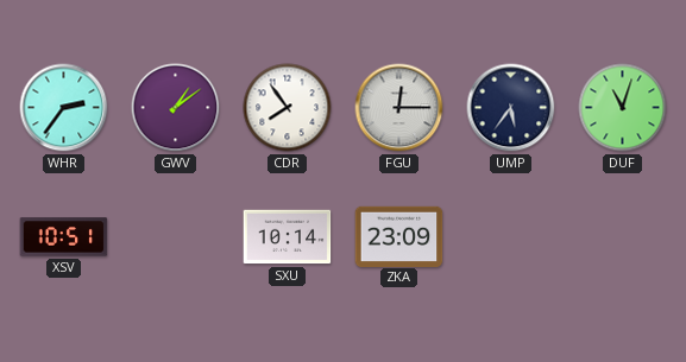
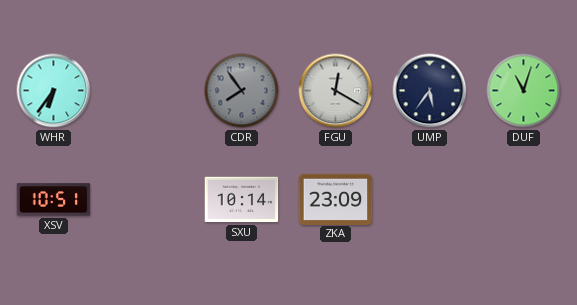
WHR: 2:36 -> 6:36 (54, 91)
GWV: 1:09 -> none (176, 108)
CDR dial: white -> grey (242, 91)
FGU: 12:15 -> 12:20 (336, 91)
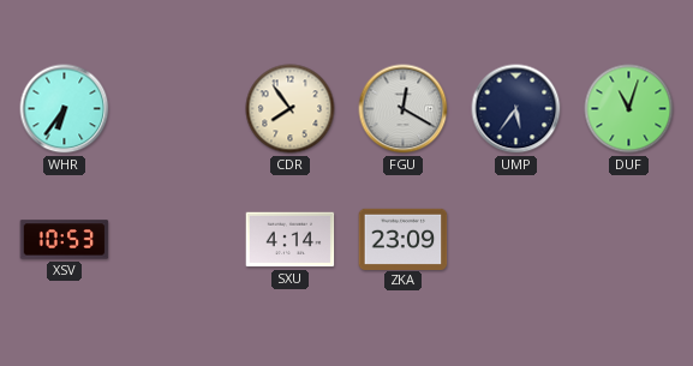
CDR dial: grey -> cream (291, 109)
XSV: 10:51 -> 10:53 (65, 240)
SXU: 10:14 -> 4:14 (291, 240)
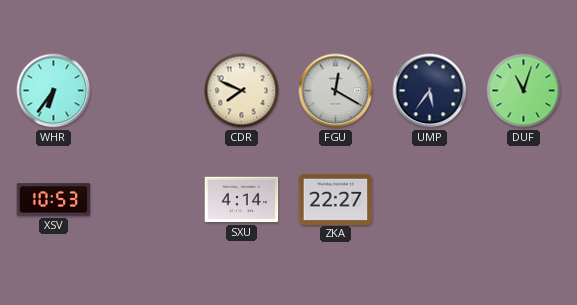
CDR: 7:54 -> 7:49 (242, 91)
ZKA: 23:09 -> 22:27 (336, 199)
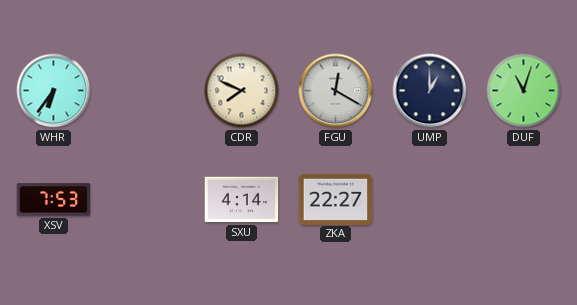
UMP: 5:36 -> 1:00 (430, 91)
XSV: 10:53 -> 7:53 (54, 200)
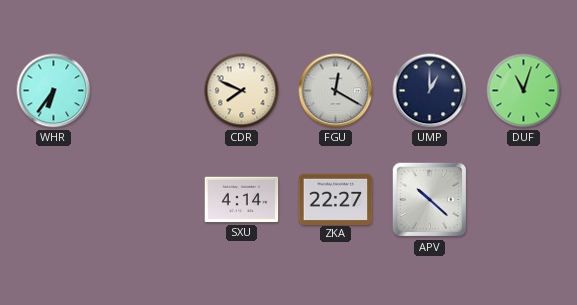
XSV: 7:53 -> none (54, 200)
APV: none -> 10:22 (430, 200)
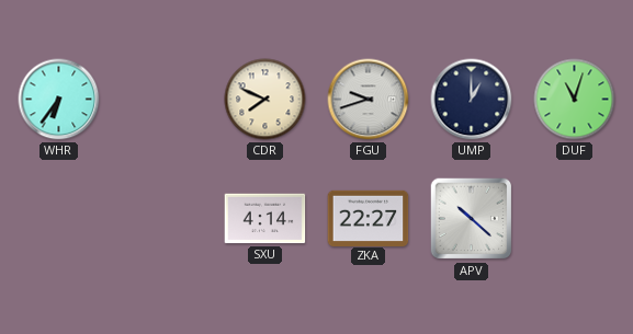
FGU: 12:20 -> 9:42 (369, 100)
